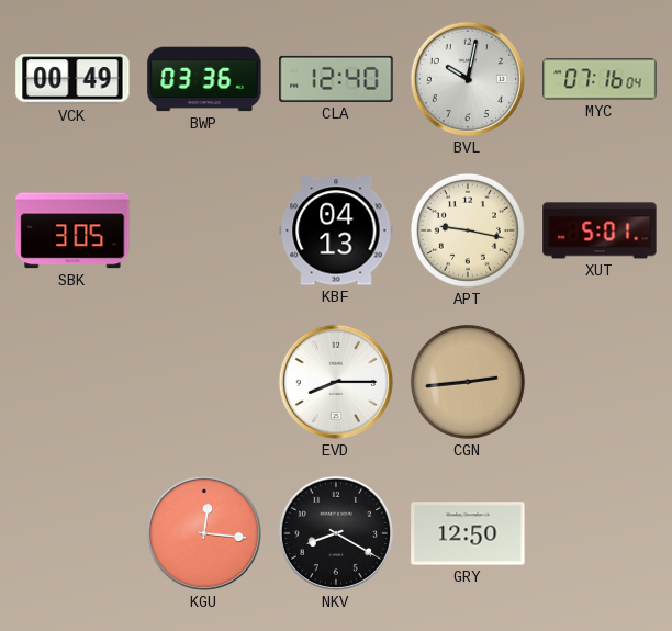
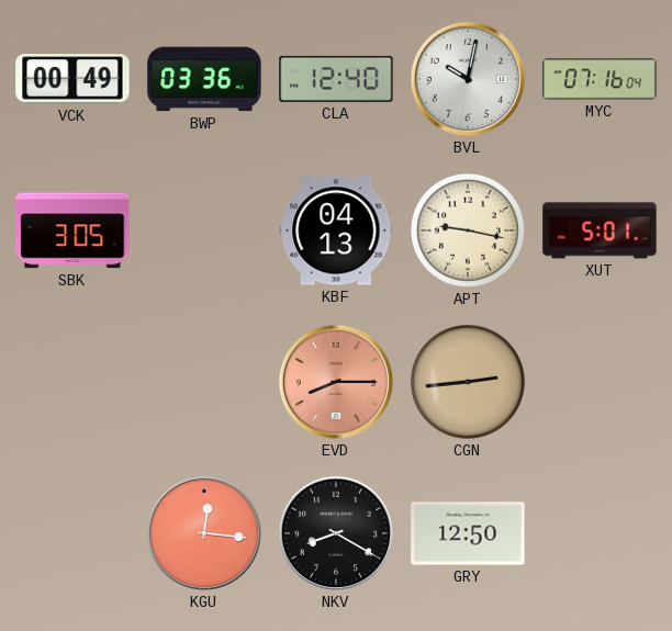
EVD dial: white -> salmon (336, 382)
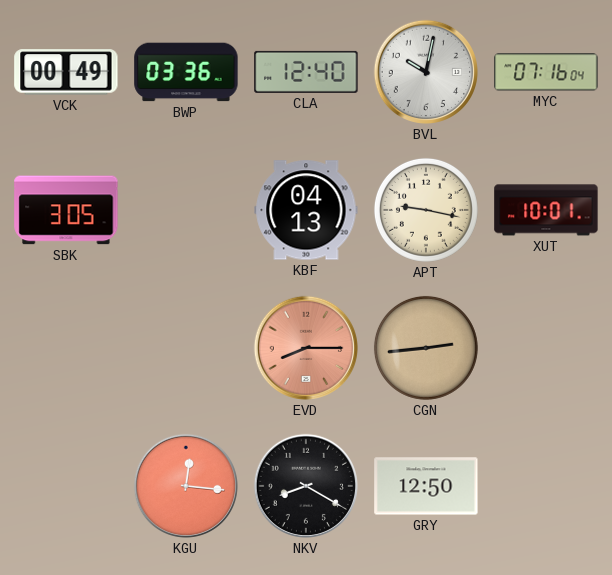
XUT: 5:01 -> 10:01 (546, 210)
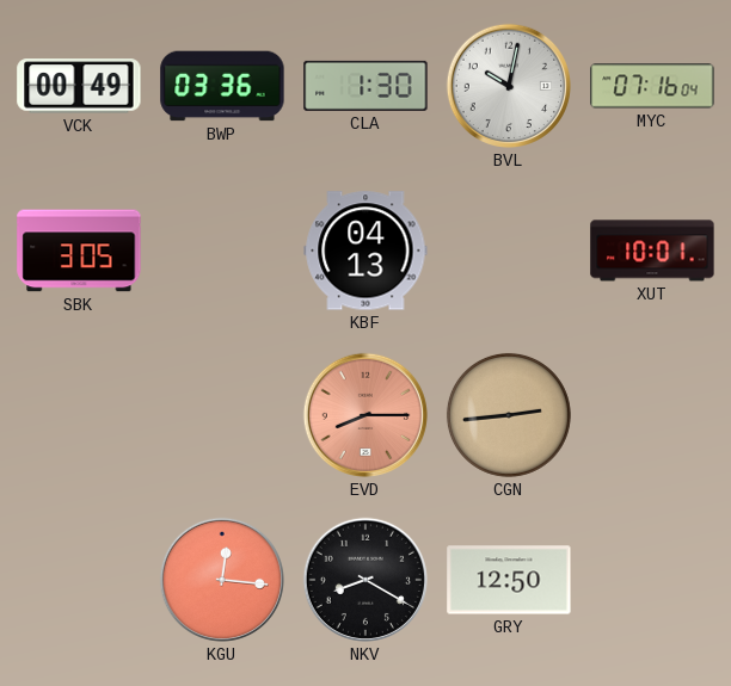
CLA: 12:40 -> 1:30 (365, 86)
APT: 9:17 -> none (426, 210)
